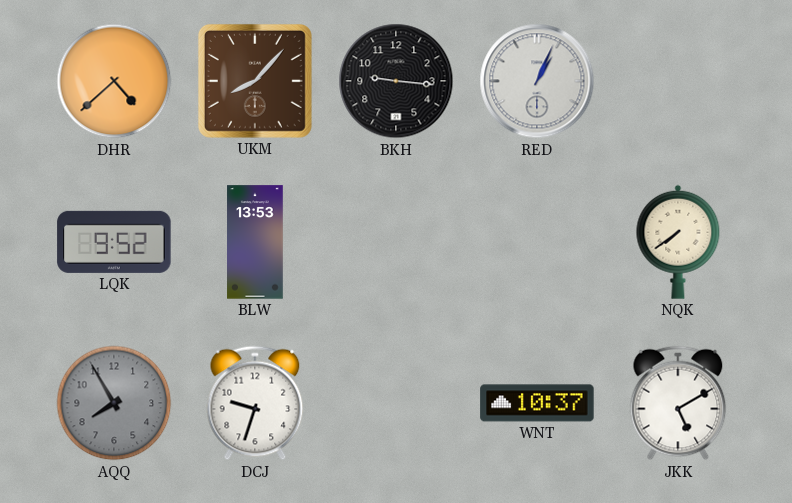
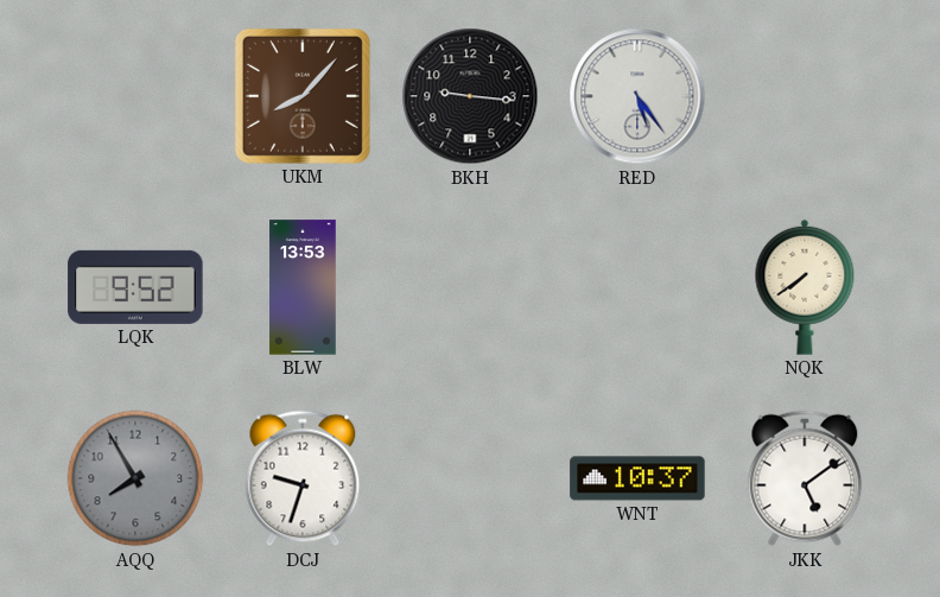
DHR: 4:38 -> none (114, 81)
RED: 1:04 -> 5:24 (637, 96)
JKK: 5:10 -> 5:09 (805, 478)
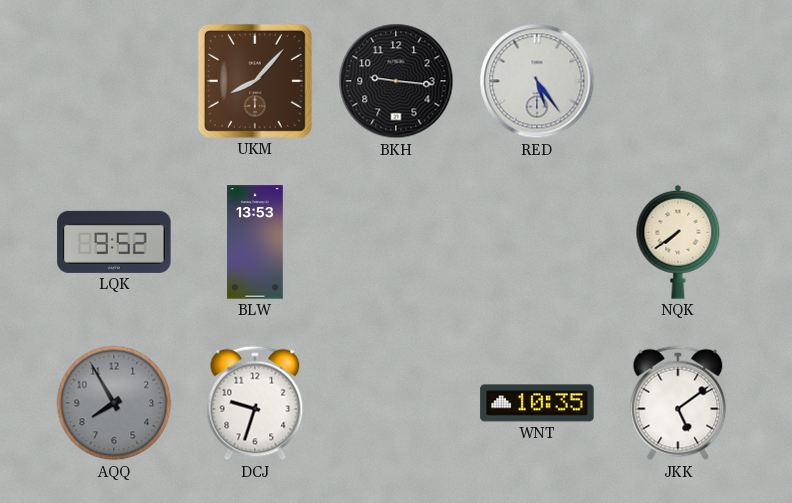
WNT: 10:37 -> 10:35 (537, 403)
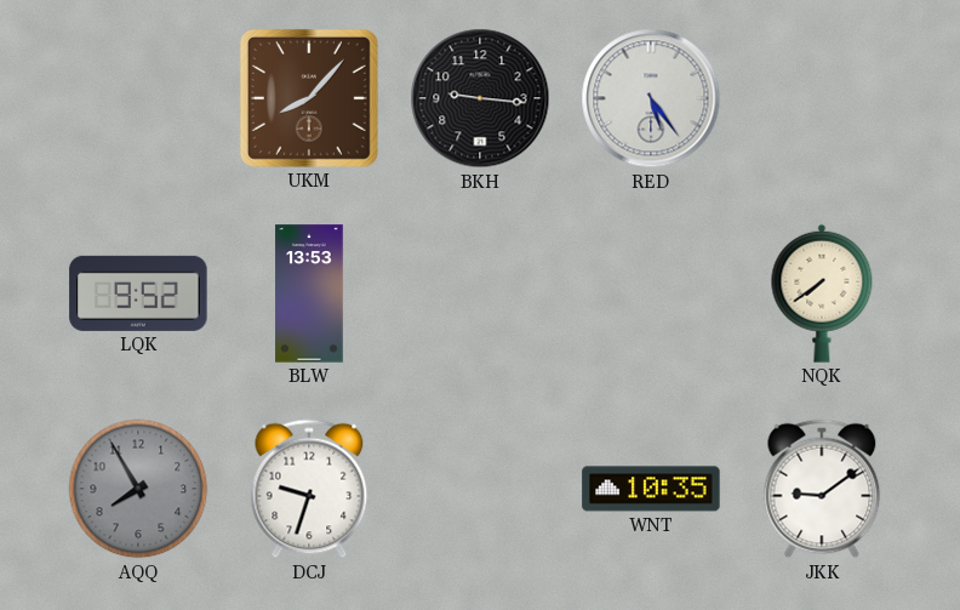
JKK: 5:09 -> 9:09 (822, 489)
